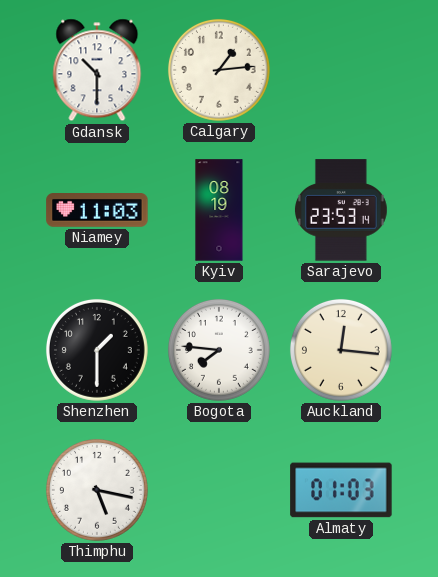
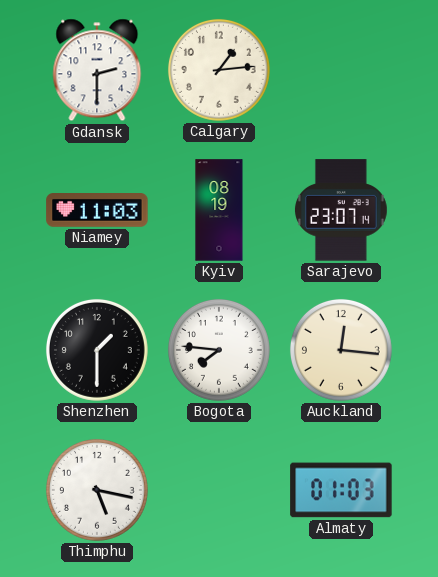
Gdansk: 10:30 -> 2:30 (97, 70)
Sarajevo: 23:53 -> 23:07 (341, 210)
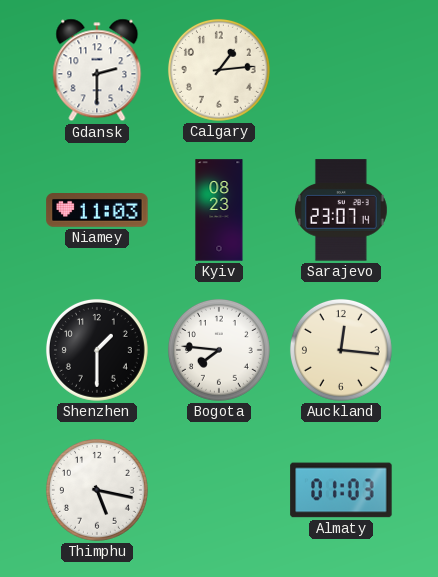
Kyiv: 08:19 -> 08:23 (219, 210)
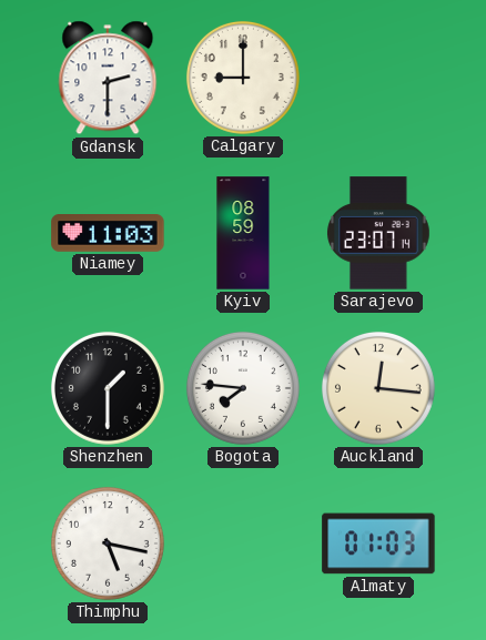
Calgary: 1:14 -> 9:00 (243, 78)
Kyiv: 08:23 -> 08:59 (243, 233)
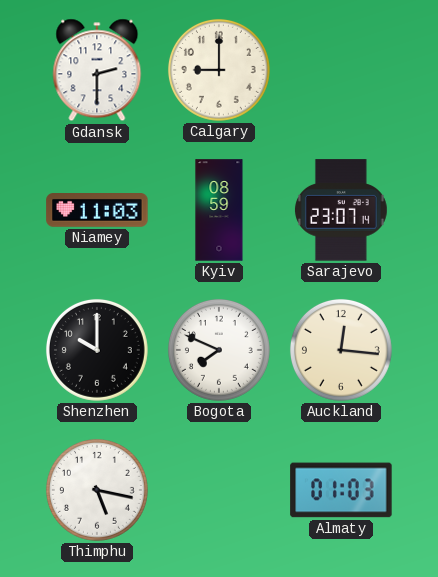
Shenzhen: 1:30 -> 10:00 (97, 350)
Bogota: 7:46 -> 7:49 (219, 350)
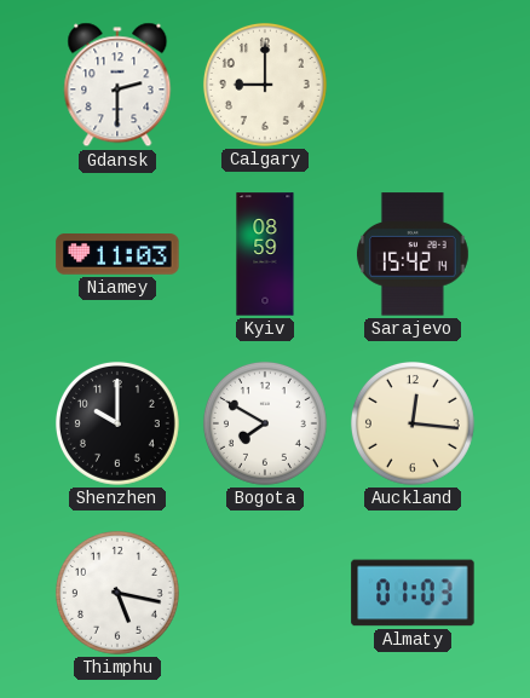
Sarajevo: 23:07 -> 15:42 (413, 254)
Bogota: 7:49 -> 7:50 (265, 423)
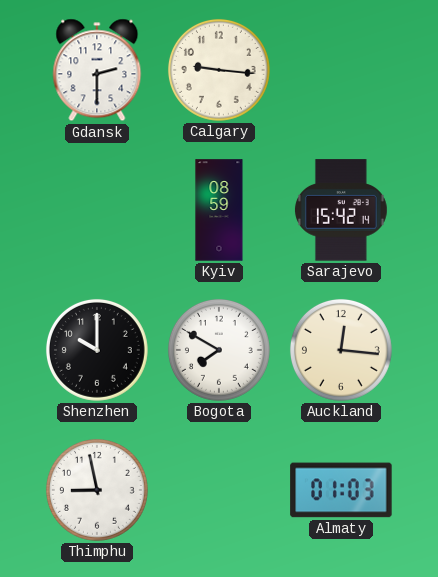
Calgary: 9:00 -> 9:16 (219, 70)
Niamey: 11:03 -> none (117, 255)
Thimphu: 5:17 -> 8:58 (97, 490)
